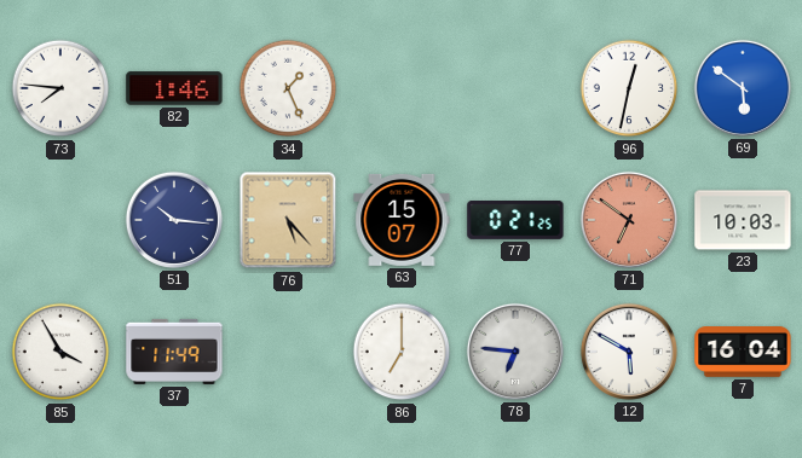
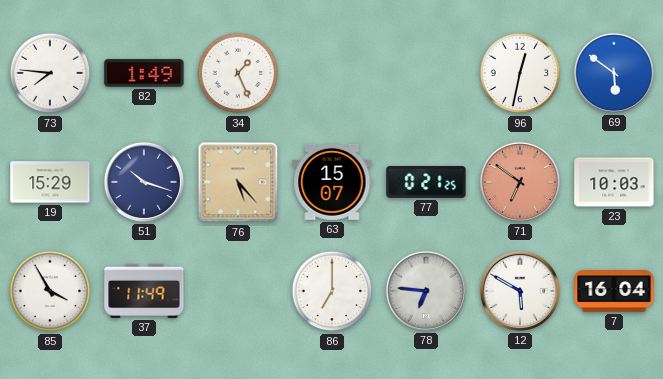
82: 1:46 -> 1:49 (144, 73)
19: none -> 15:29 (50, 182)
51: 10:16 -> 10:18 (144, 182)
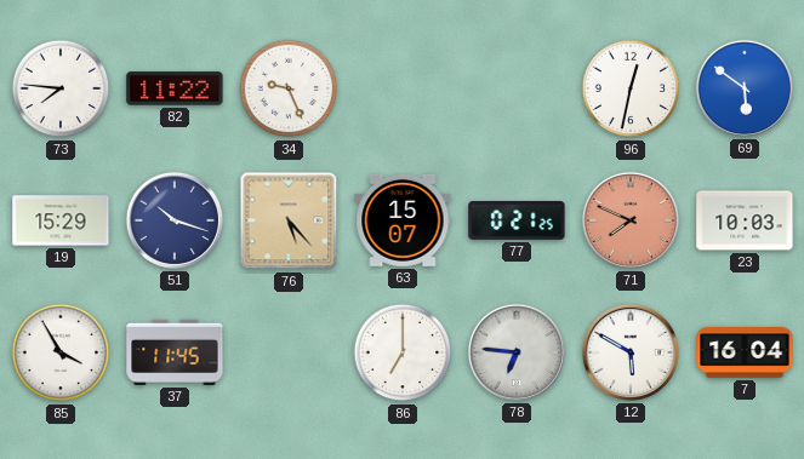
82: 1:49 -> 11:22 (175, 88)
34: 1:26 -> 9:26 (289, 88)
71: 6:51 -> 7:49 (631, 220)
37: 11:49 -> 11:45 (175, 352)
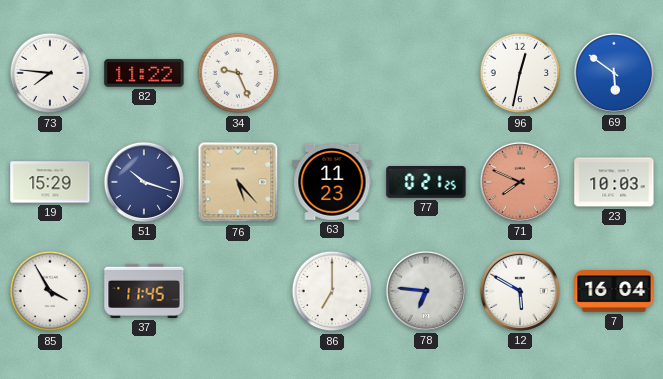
63: 15:07 -> 11:23 (332, 182)
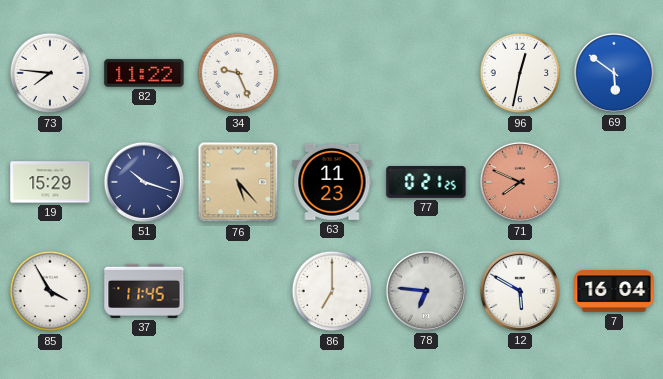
23: 10:03 -> none (614, 182)
